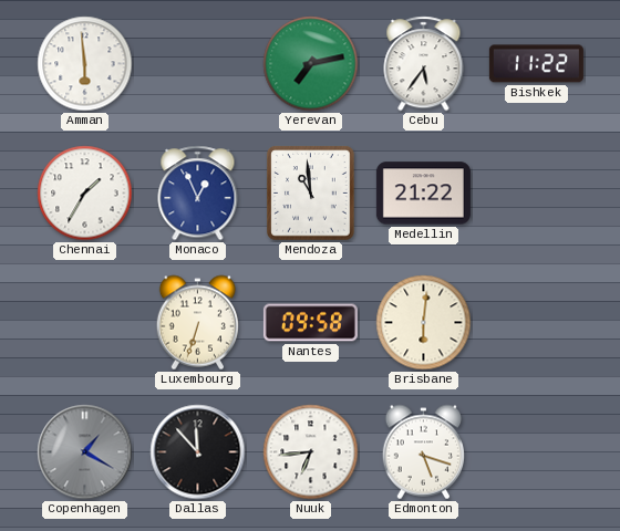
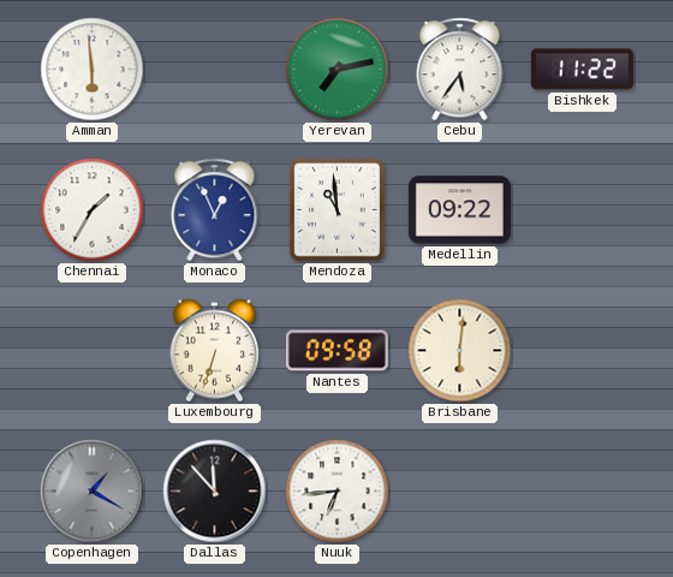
Medellin: 21:22 -> 09:22 (459, 210)
Edmonton: 5:18 -> none (423, 452)
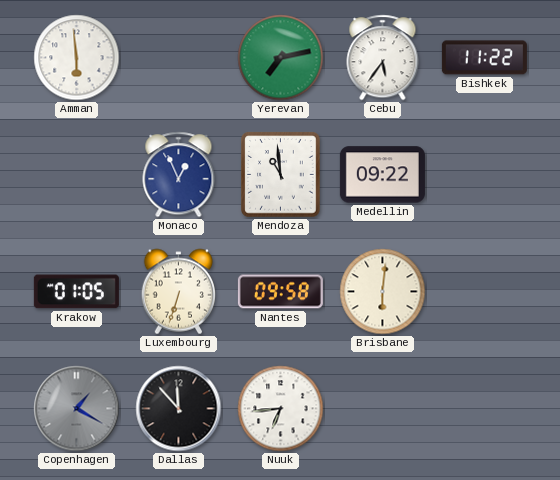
Chennai: 1:35 -> none (93, 210)
Krakow: none -> 01:05 (76, 292)
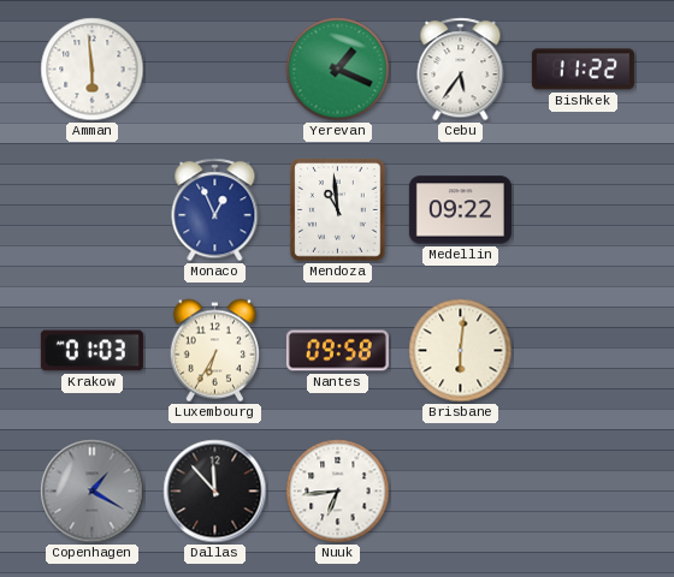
Yerevan: 7:13 -> 1:19 (338, 70)
Krakow: 01:05 -> 01:03 (91, 351)
Luxembourg: 6:33 -> 6:35 (214, 351)
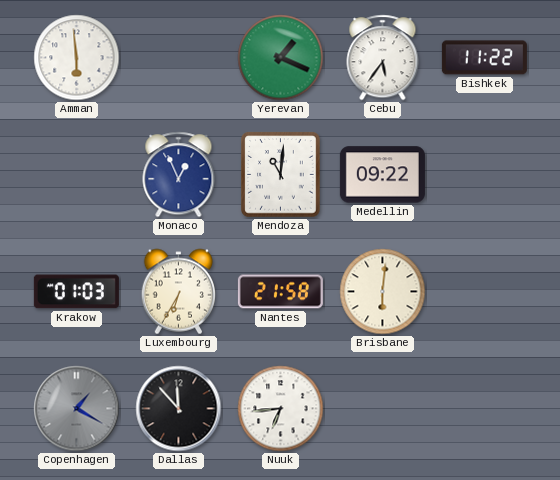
Mendoza: 10:59 -> 11:01 (281, 175)
Nantes: 09:58 -> 21:58 (280, 292)
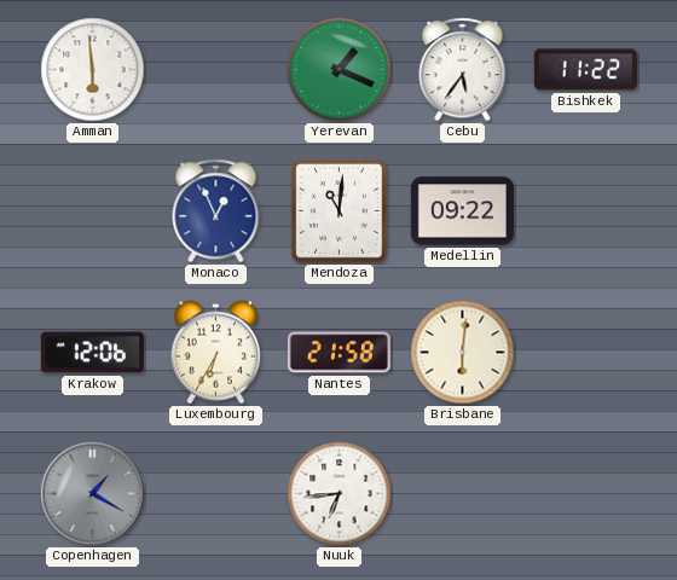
Krakow: 01:03 -> 12:06 (92, 353)
Dallas: 11:53 -> none (179, 409)
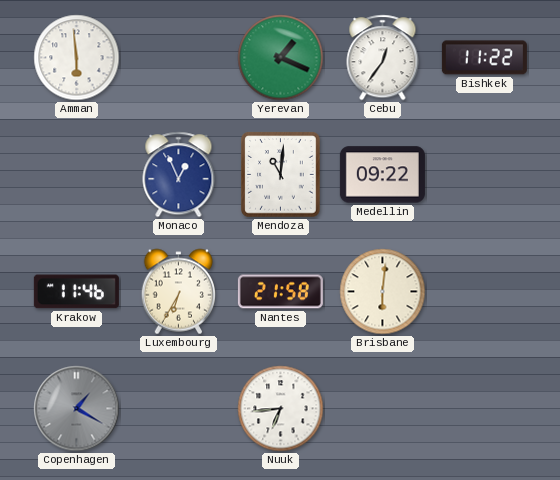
Cebu: 5:36 -> 12:36 (383, 58)
Krakow: 12:06 -> 11:46 (76, 292)
